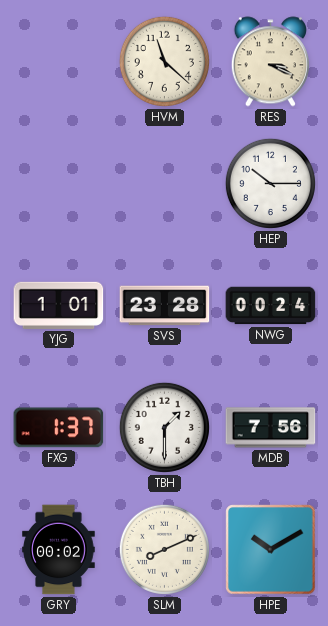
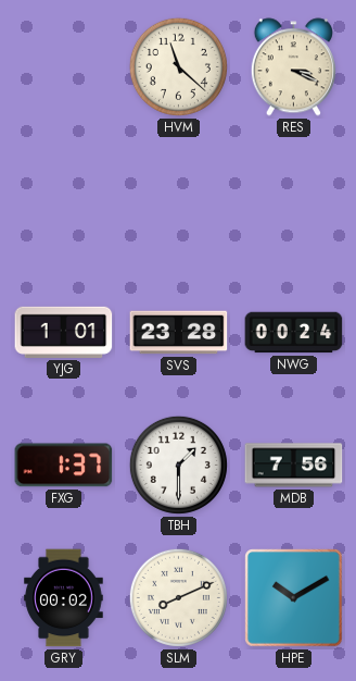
HEP: 10:15 -> none (270, 183)
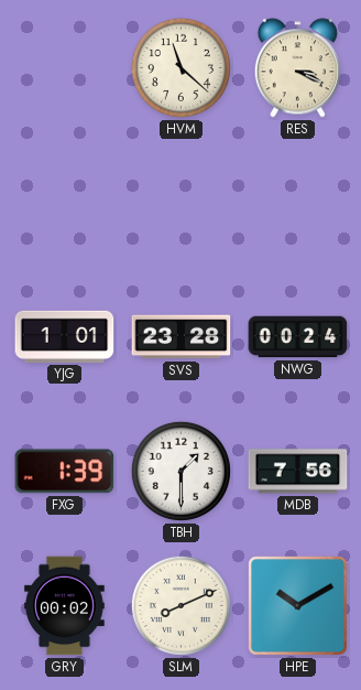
FXG: 1:37 -> 1:39 (65, 472)
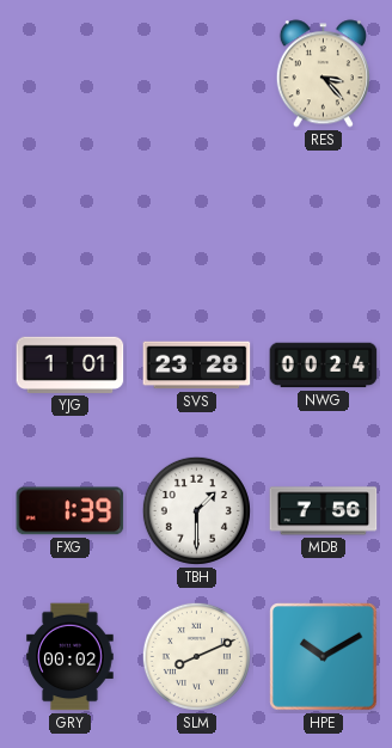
HVM: 11:22 -> none (180, 67)
RES: 3:19 -> 3:23 (323, 74)
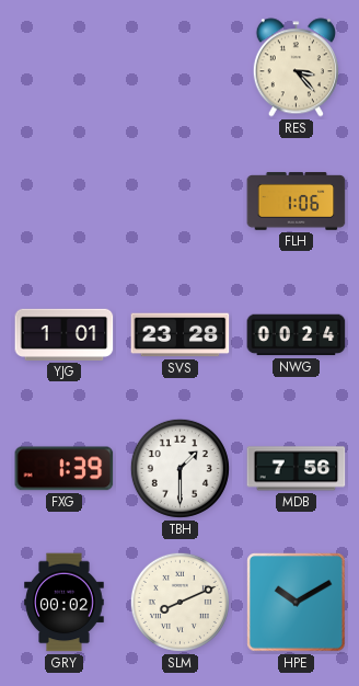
FLH: none -> 1:06 (297, 202)
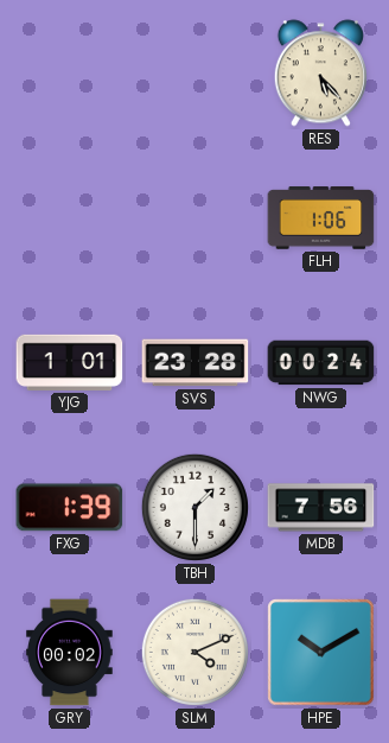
RES: 3:23 -> 5:23 (320, 74)
SLM: 8:11 -> 4:11 (194, 652)
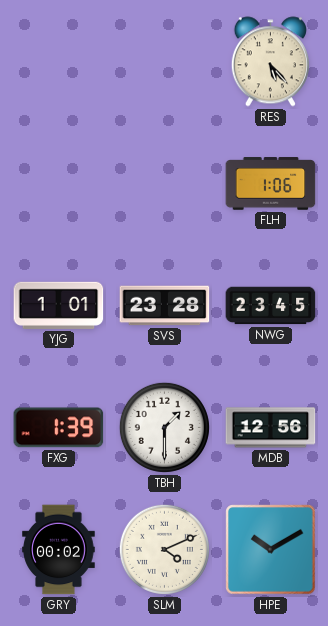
NWG: 00:24 -> 23:45 (271, 306)
MDB: 7:56 -> 12:56 (271, 428)
